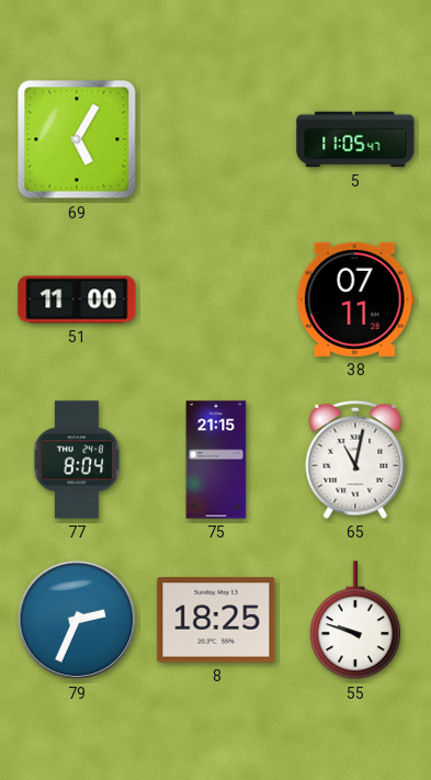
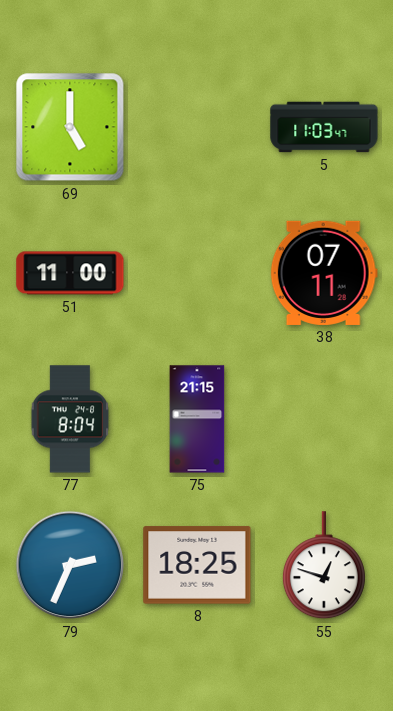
69: 5:05 -> 5:00 (70, 127)
5: 11:05 -> 11:03 (324, 127)
65: 11:02 -> none (355, 460)
55: 9:48 -> 12:48 (324, 566)
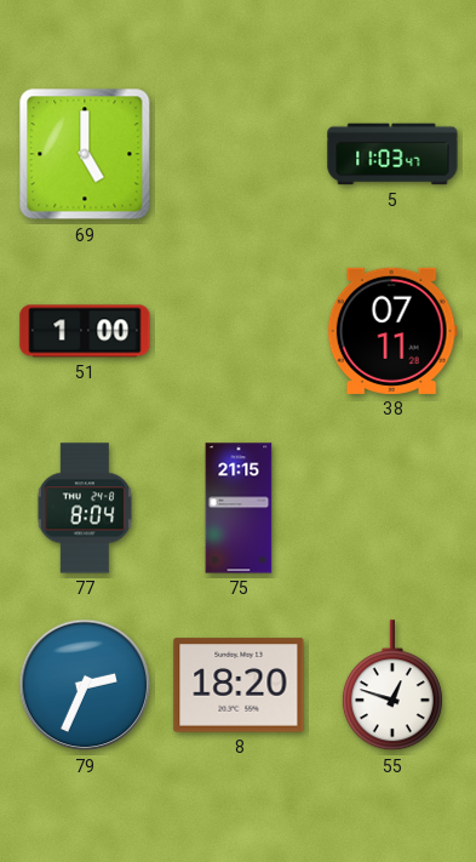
51: 11:00 -> 1:00 (85, 331)
8: 18:25 -> 18:20 (239, 685)
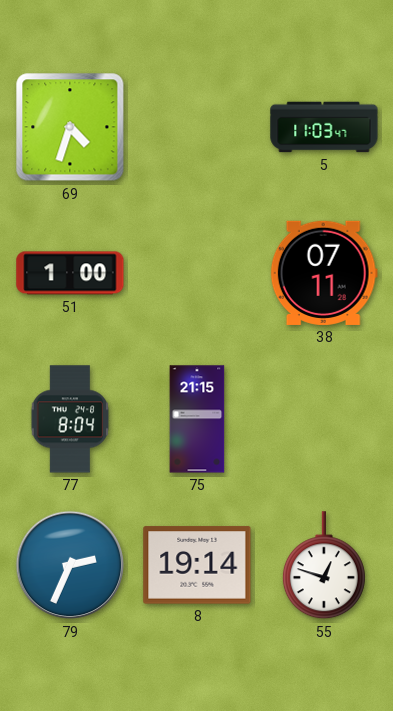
69: 5:00 -> 4:33 (70, 127)
8: 18:20 -> 19:14 (197, 565)
